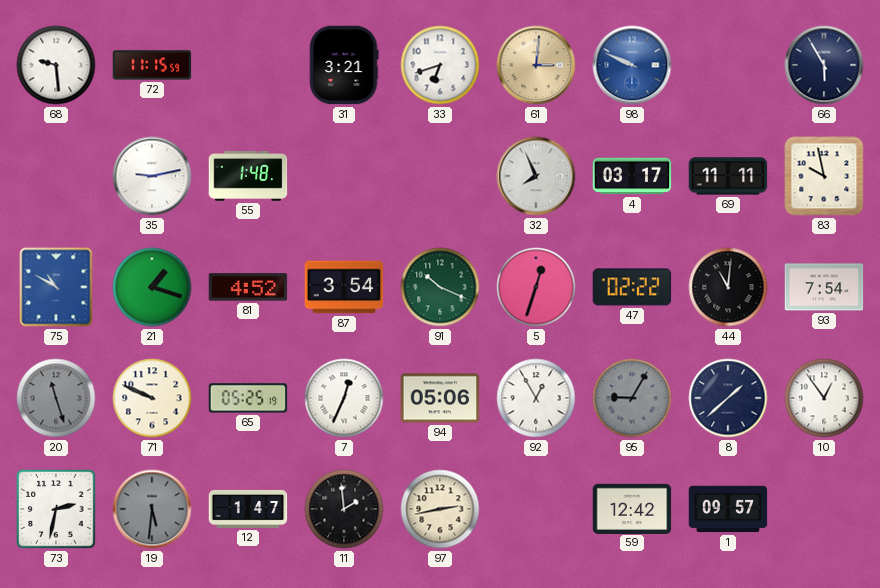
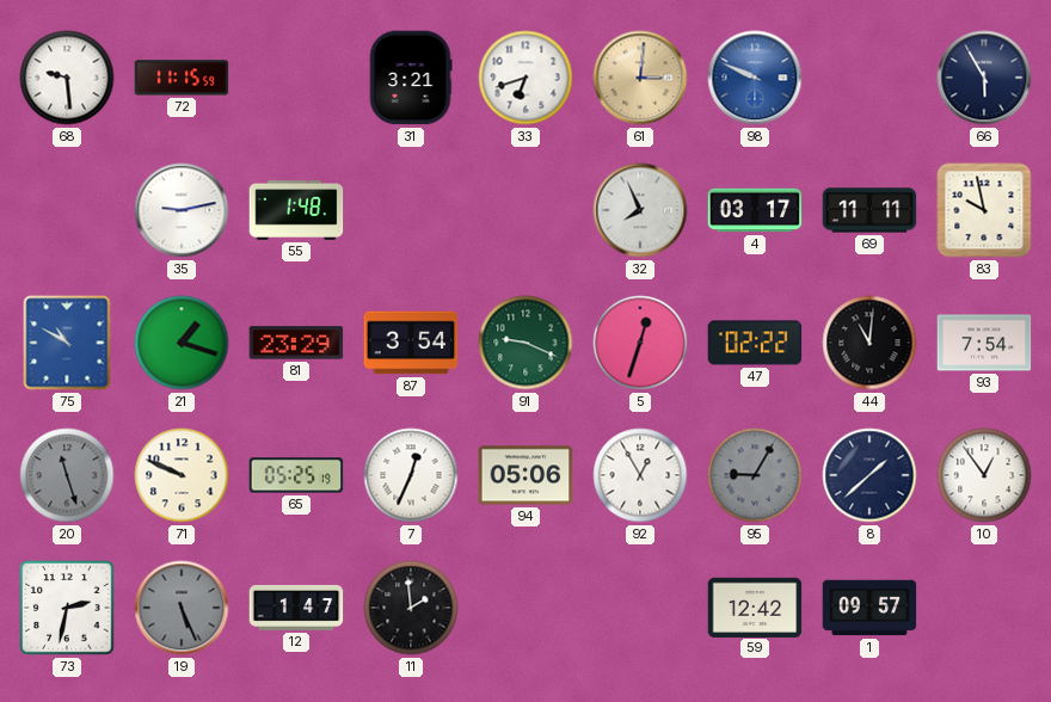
81: 4:52 -> 23:29 (296, 343)
91: 10:19 -> 9:19 (525, 343)
19: 5:31 -> 5:26 (182, 608)
97: 2:43 -> none (440, 509)
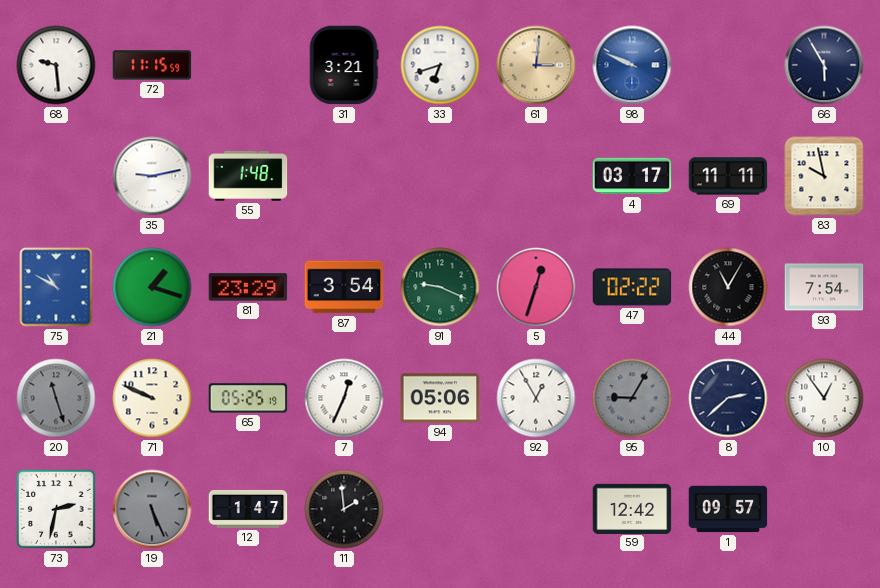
32: 7:56 -> none (640, 210)
44: 11:01 -> 11:05 (728, 287)
8: 1:38 -> 2:38 (728, 398)
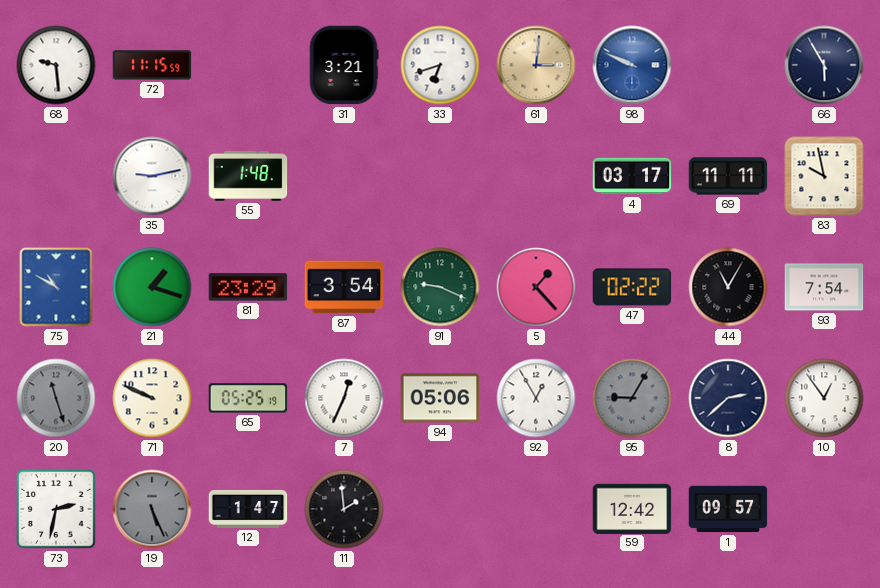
5: 12:33 -> 1:23 (536, 287)
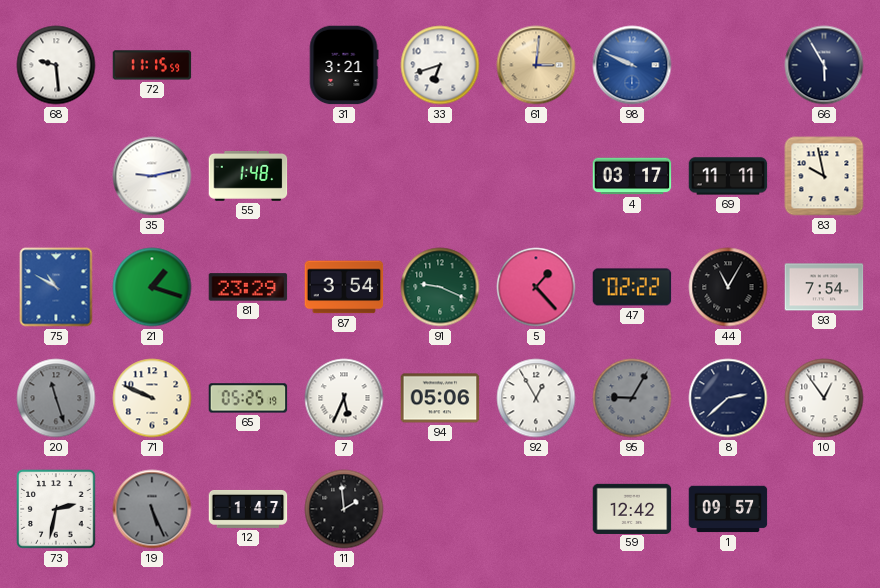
7: 12:34 -> 5:34 (344, 398)
